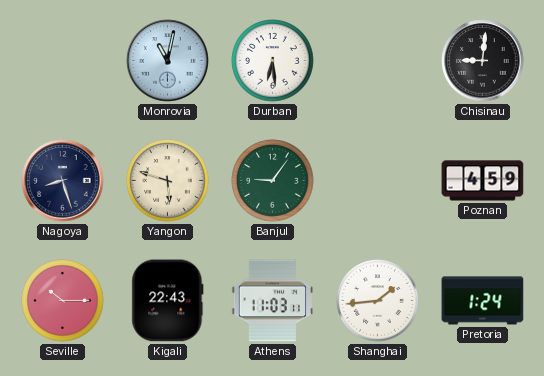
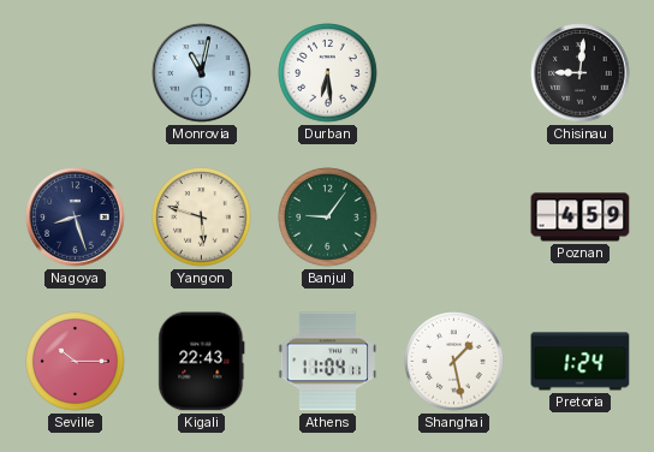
Athens: 11:03 -> 11:04 (327, 362)
Shanghai: 1:44 -> 1:28 (454, 362)
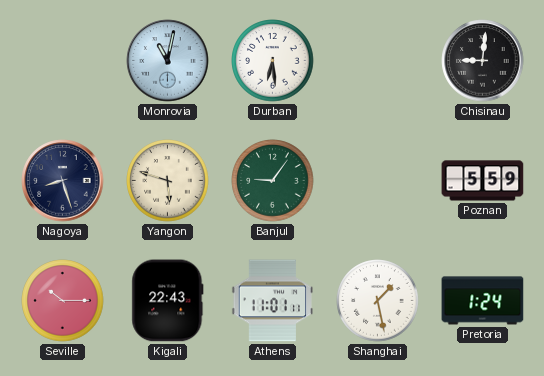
Poznan: 4:59 -> 5:59 (483, 181)
Athens: 11:04 -> 11:01 (272, 301)
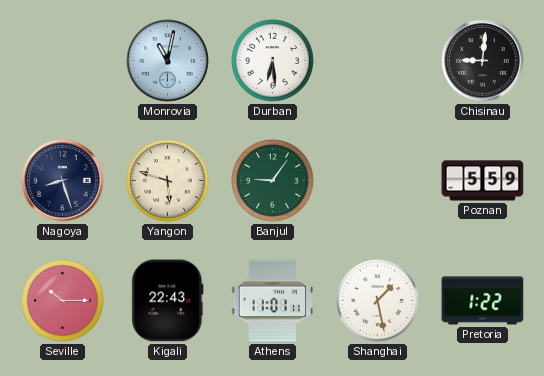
Pretoria: 1:24 -> 1:22 (483, 301)
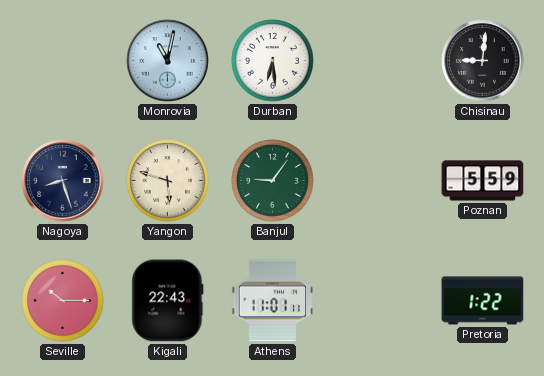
Shanghai: 1:28 -> none (378, 301)
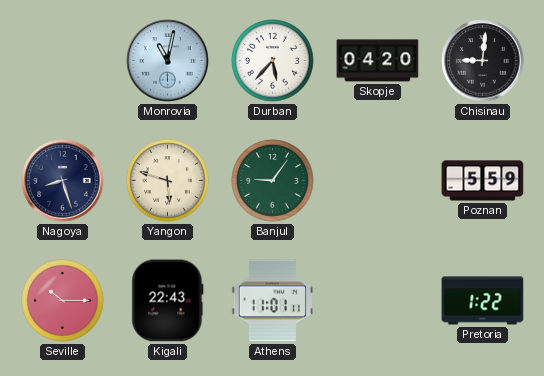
Durban: 6:29 -> 5:37 (273, 61)
Skopje: none -> 04:20 (378, 61)
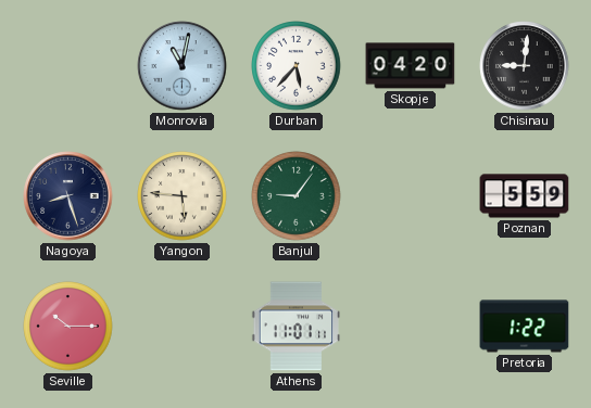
Yangon: 5:48 -> 5:46 (183, 196)
Kigali: 22:43 -> none (168, 301)
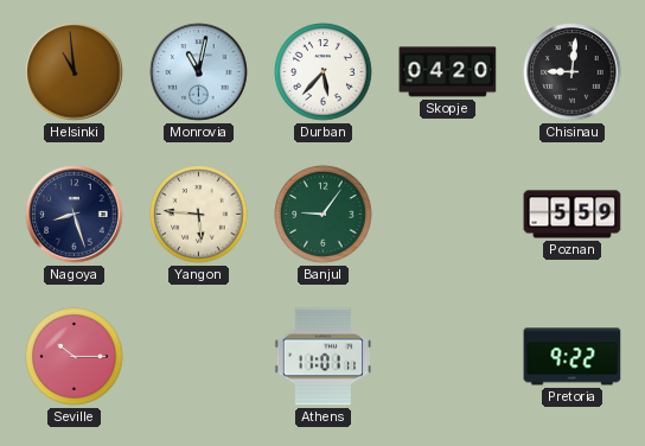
Helsinki: none -> 10:59 (75, 72)
Pretoria: 1:22 -> 9:22 (573, 357)
